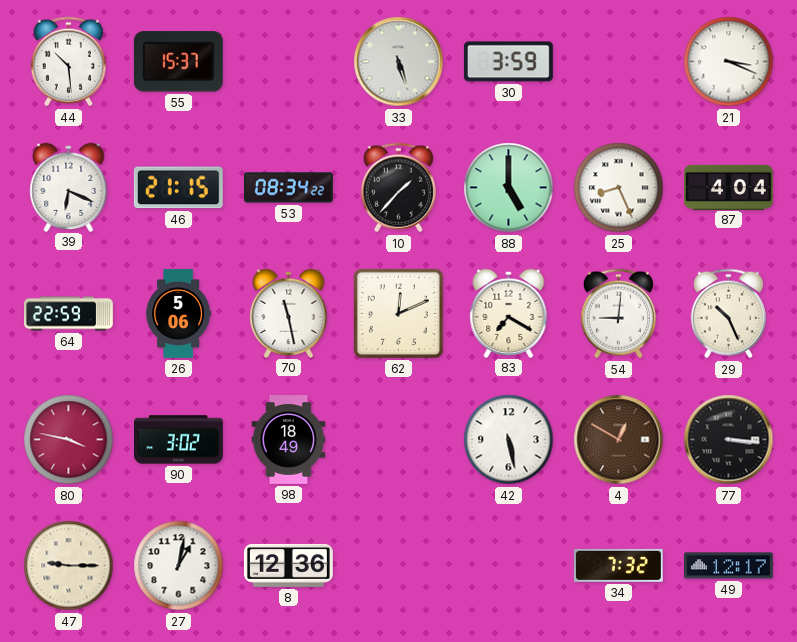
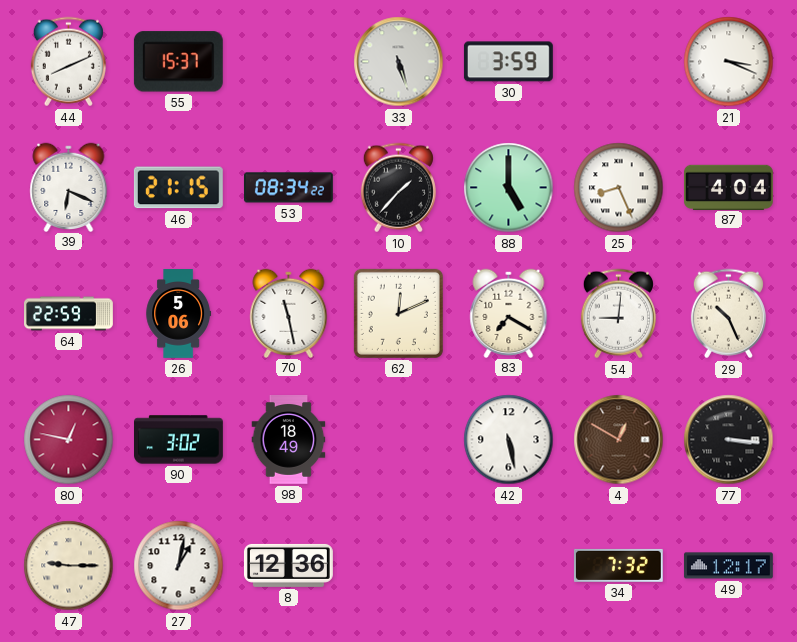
44: 10:29 -> 8:11 (68, 62)
80: 3:47 -> 12:47 (69, 440)
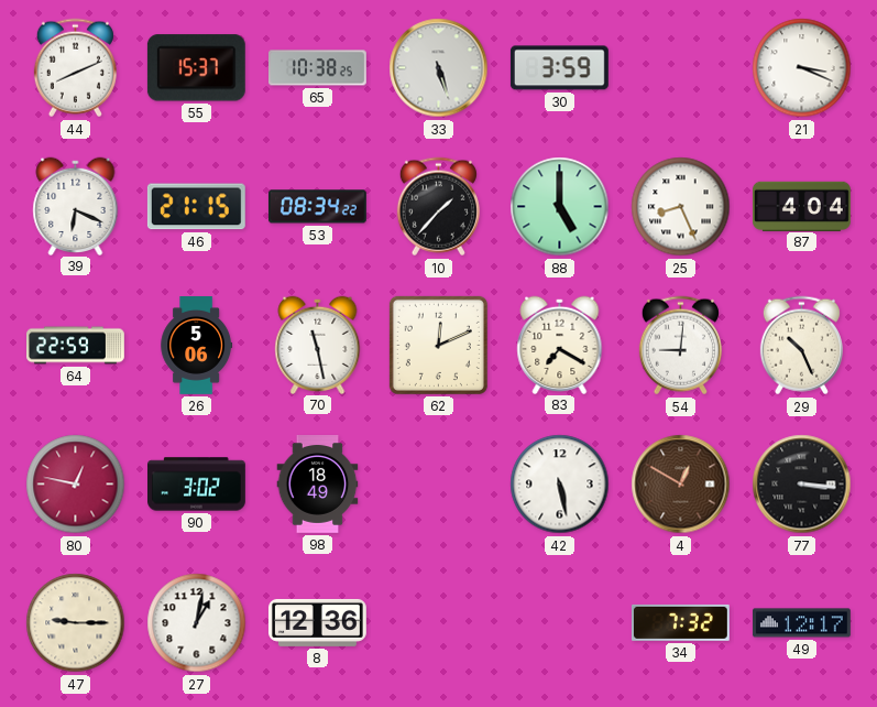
65: none -> 10:38 (318, 68)
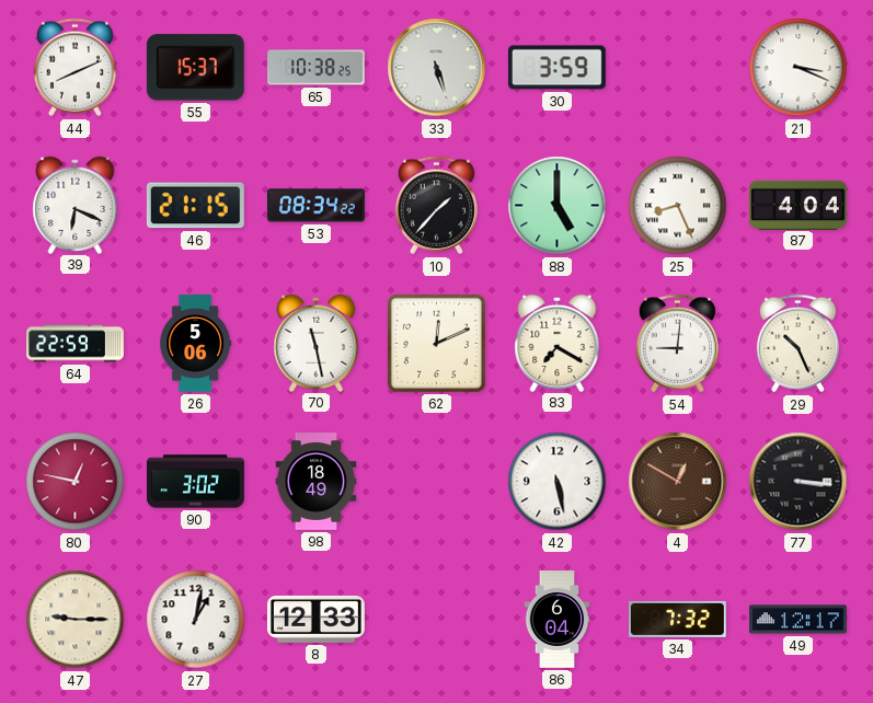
8: 12:36 -> 12:33 (315, 619)
86: none -> 6:04 (558, 620)
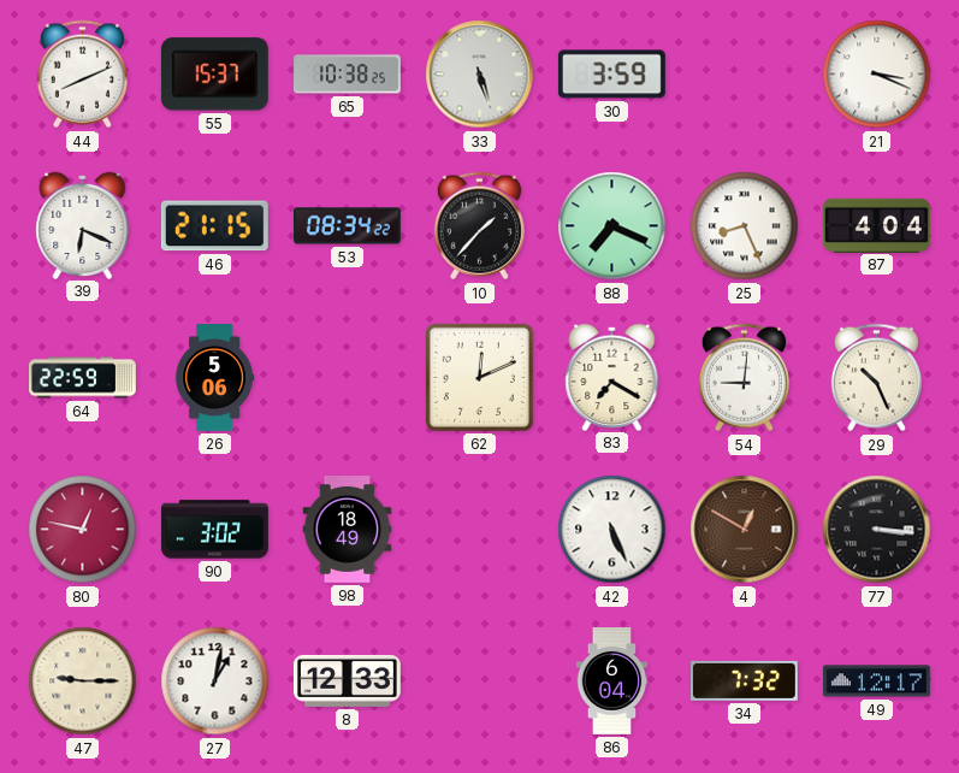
88: 5:00 -> 7:19 (612, 226)
70: 11:28 -> none (317, 343)
42: 5:28 -> 5:26 (612, 530)
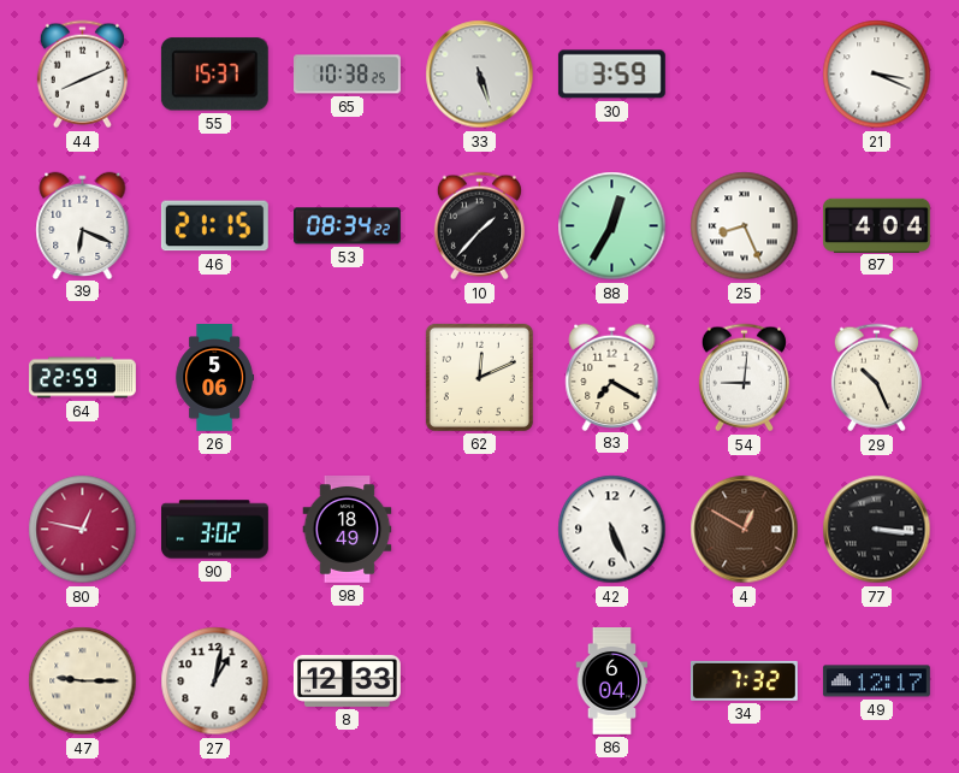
88: 7:19 -> 12:35 (612, 226)
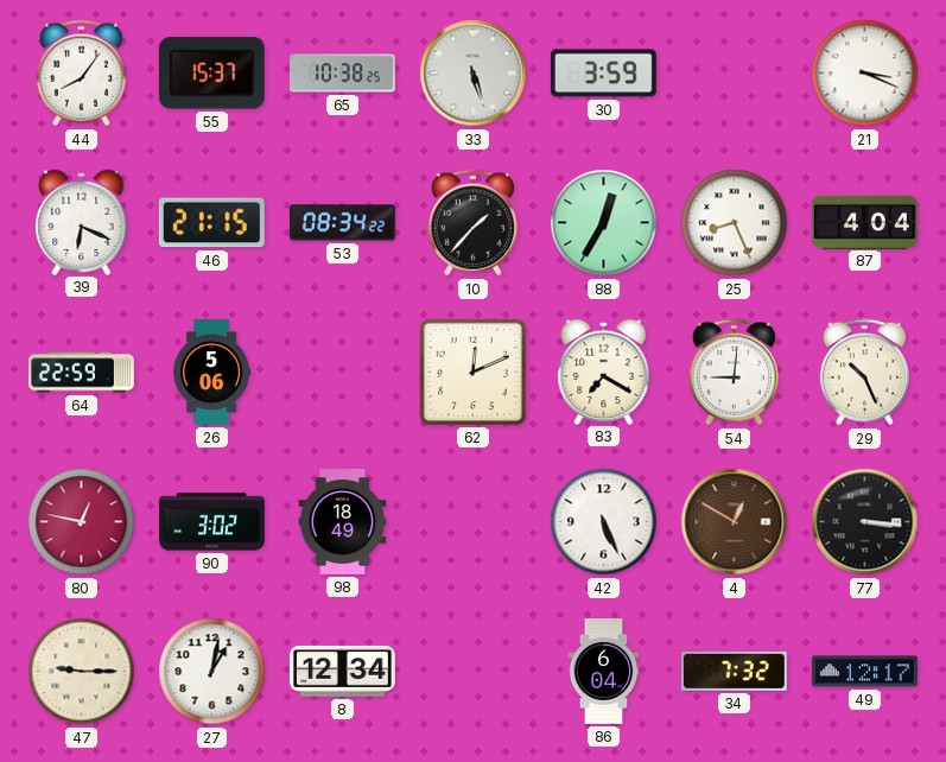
44: 8:11 -> 8:06 (81, 74)
8: 12:33 -> 12:34 (342, 671)
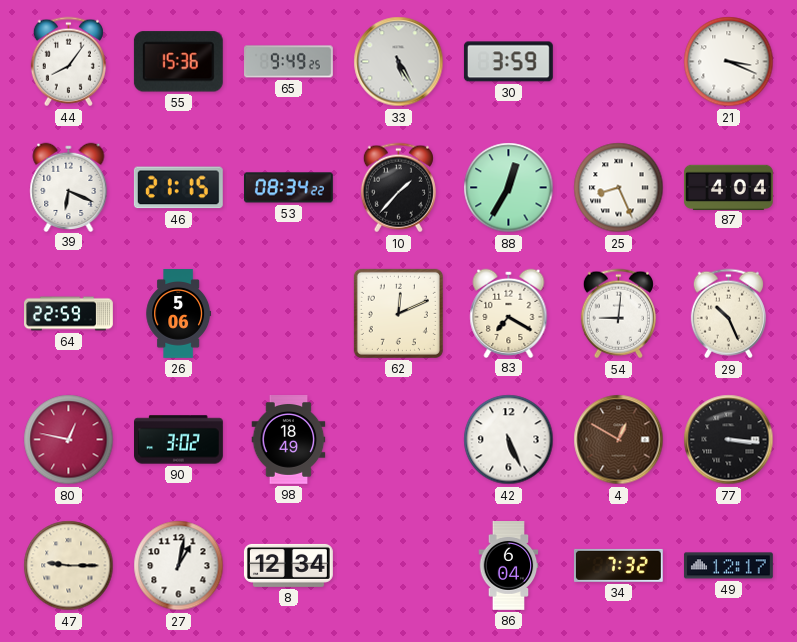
55: 15:37 -> 15:36 (178, 62)
65: 10:38 -> 9:49 (289, 62)
33: 5:27 -> 5:25 (399, 62)
